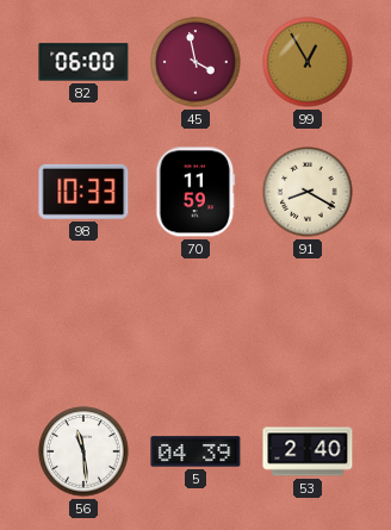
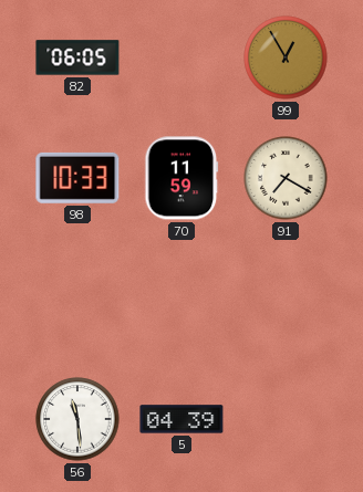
82: 06:00 -> 06:05 (77, 57)
45: 3:58 -> none (195, 62)
91: 8:20 -> 7:20 (286, 178)
53: 2:40 -> none (308, 451)
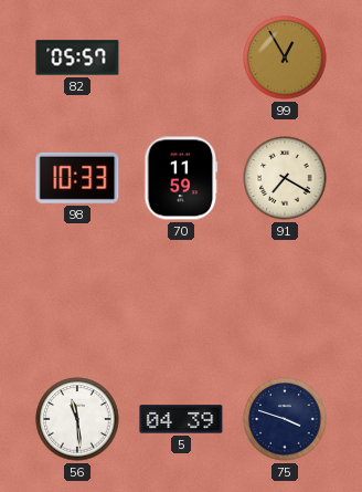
82: 06:05 -> 05:57 (77, 57)
75: none -> 3:48 (285, 419)
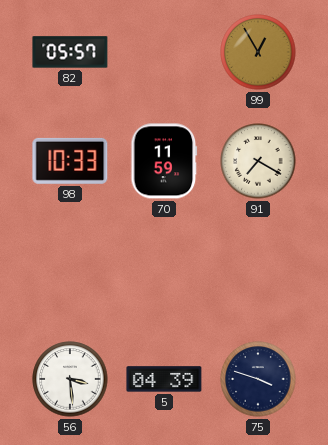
56: 11:29 -> 3:29 (70, 379)
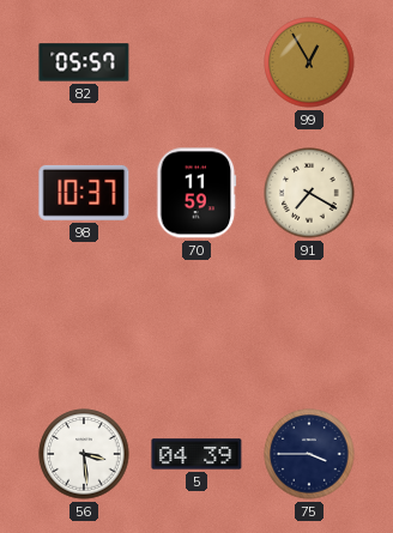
98: 10:33 -> 10:37 (84, 193)
75: 3:48 -> 3:45 (309, 454)
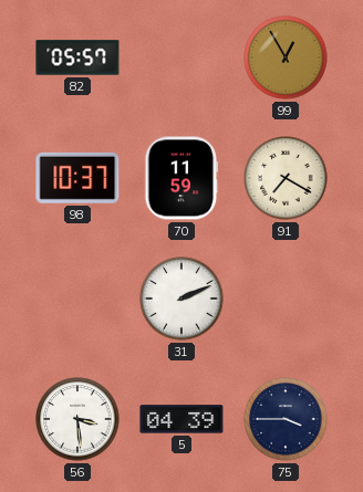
31: none -> 2:11 (181, 299)
